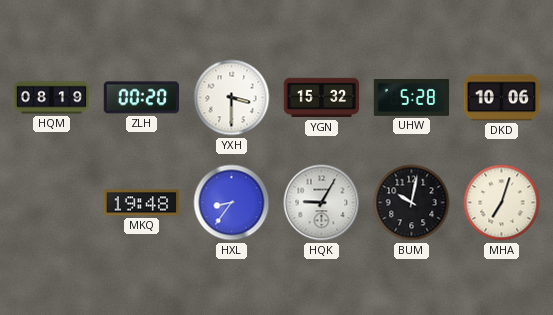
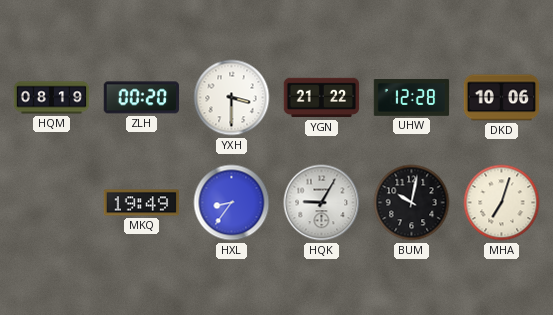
YGN: 15:32 -> 21:22 (322, 98)
UHW: 5:28 -> 12:28 (412, 98)
MKQ: 19:48 -> 19:49 (142, 203)
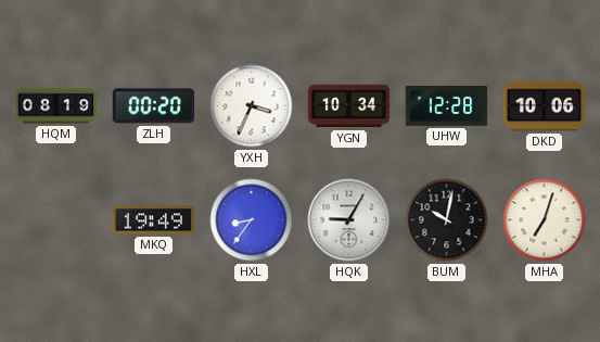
YXH: 3:30 -> 3:34 (252, 106)
YGN: 21:22 -> 10:34 (349, 106)
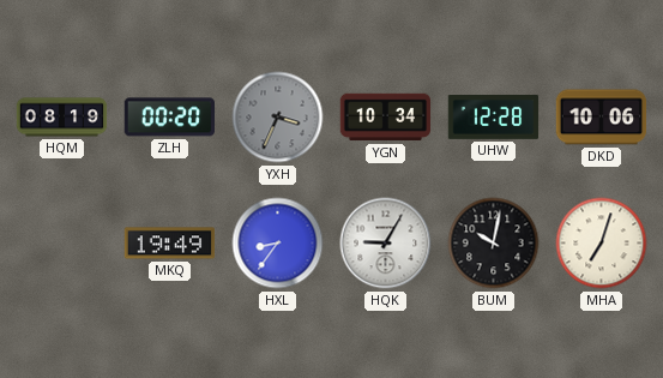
YXH dial: white -> grey (278, 118)
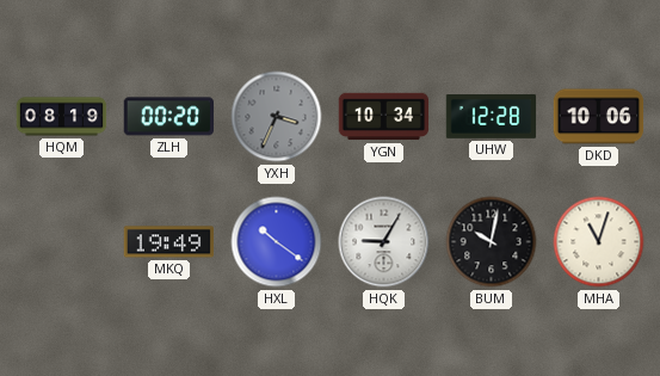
HXL: 8:36 -> 10:21 (277, 242)
MHA: 7:03 -> 11:03 (599, 242)
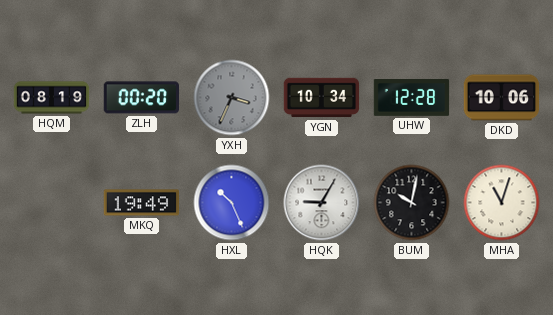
HXL: 10:21 -> 10:26 (232, 203)
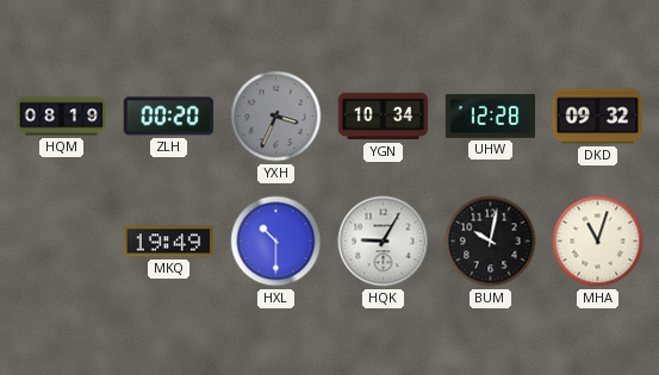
DKD: 10:06 -> 09:32 (598, 117)
HXL: 10:26 -> 10:30 (276, 242)
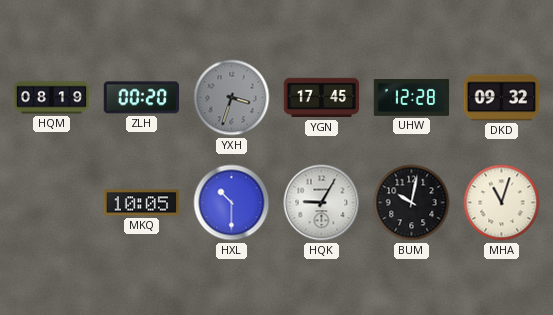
YXH: 3:34 -> 3:33 (232, 98)
YGN: 10:34 -> 17:45 (322, 98)
MKQ: 19:49 -> 10:05 (142, 203)
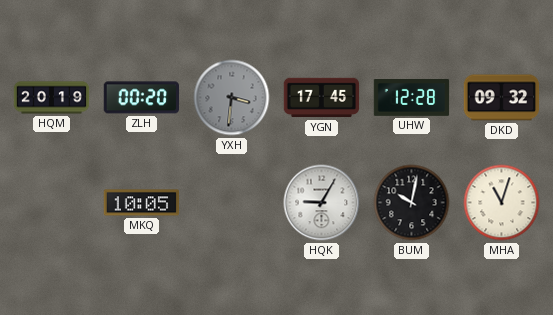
HQM: 08:19 -> 20:19 (52, 98)
YXH: 3:33 -> 3:31 (232, 98)
HXL: 10:30 -> none (232, 203)
